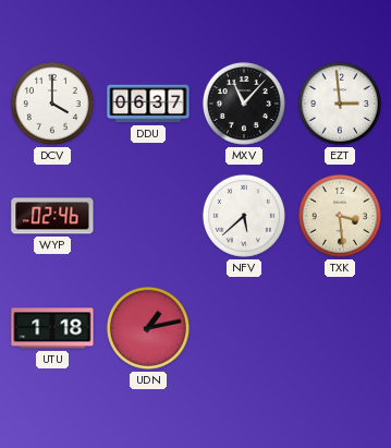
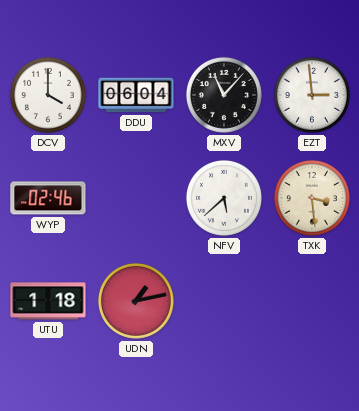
DDU: 06:37 -> 06:04 (136, 95)
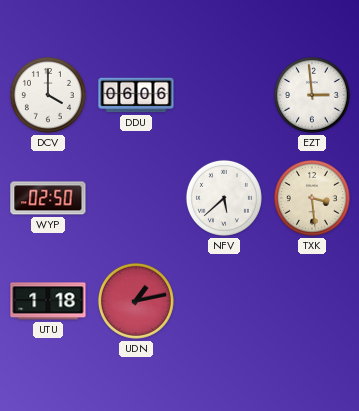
DDU: 06:04 -> 06:06 (136, 95)
MXV: 11:07 -> none (224, 95)
WYP: 02:46 -> 02:50 (48, 198)
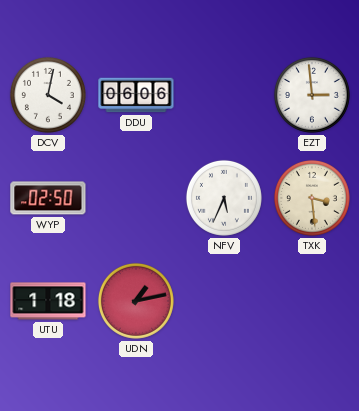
DCV: 4:00 -> 4:02 (48, 95)
NFV: 5:38 -> 5:34 (224, 198)
